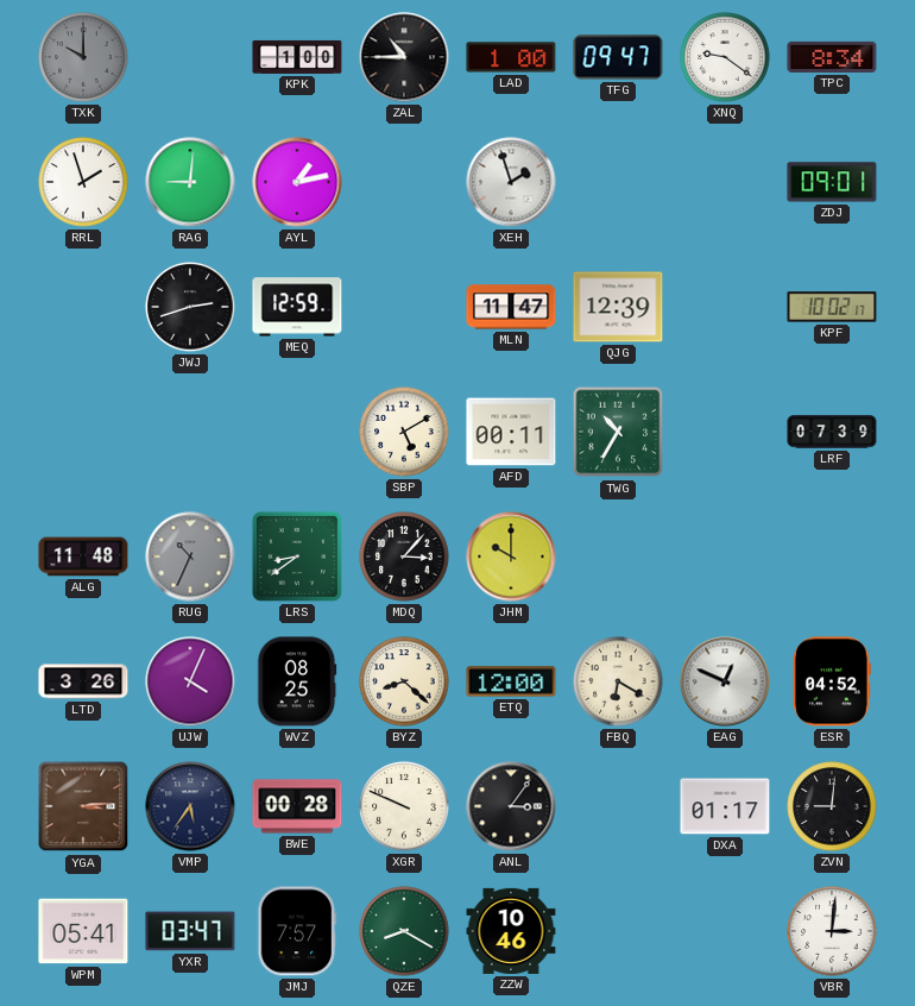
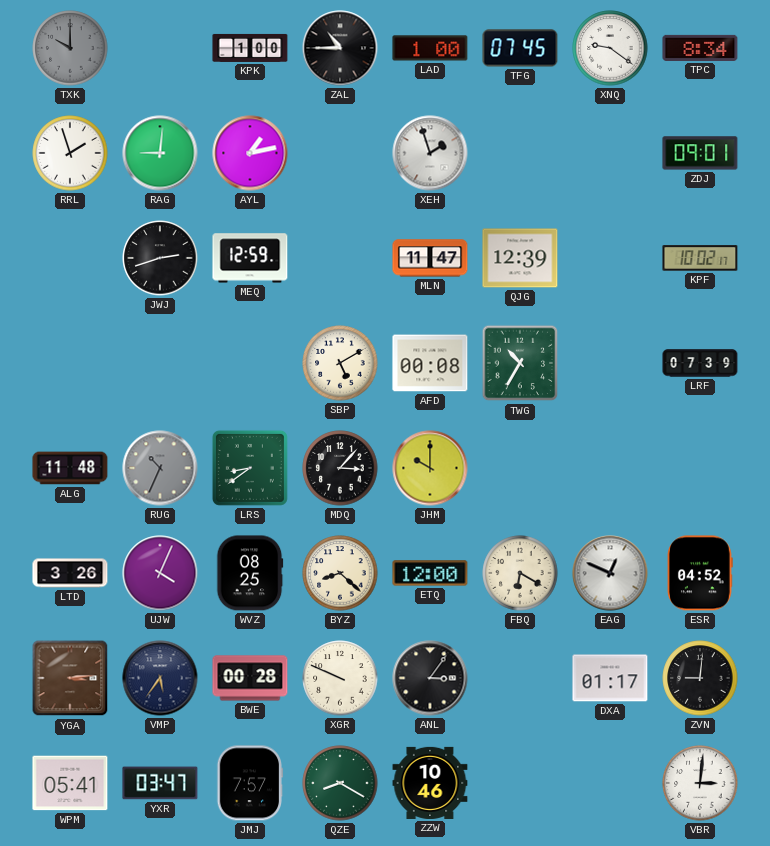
TFG: 09:47 -> 07:45 (520, 48)
AFD: 00:11 -> 00:08 (430, 363)
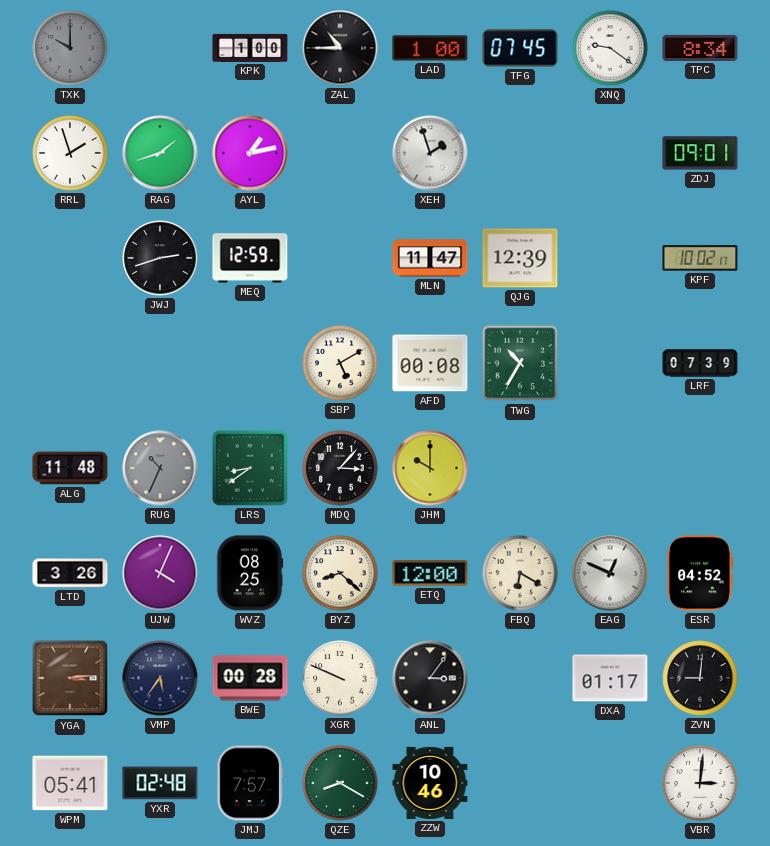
RAG: 9:01 -> 1:42 (160, 153)
YXR: 03:47 -> 02:48 (160, 783)
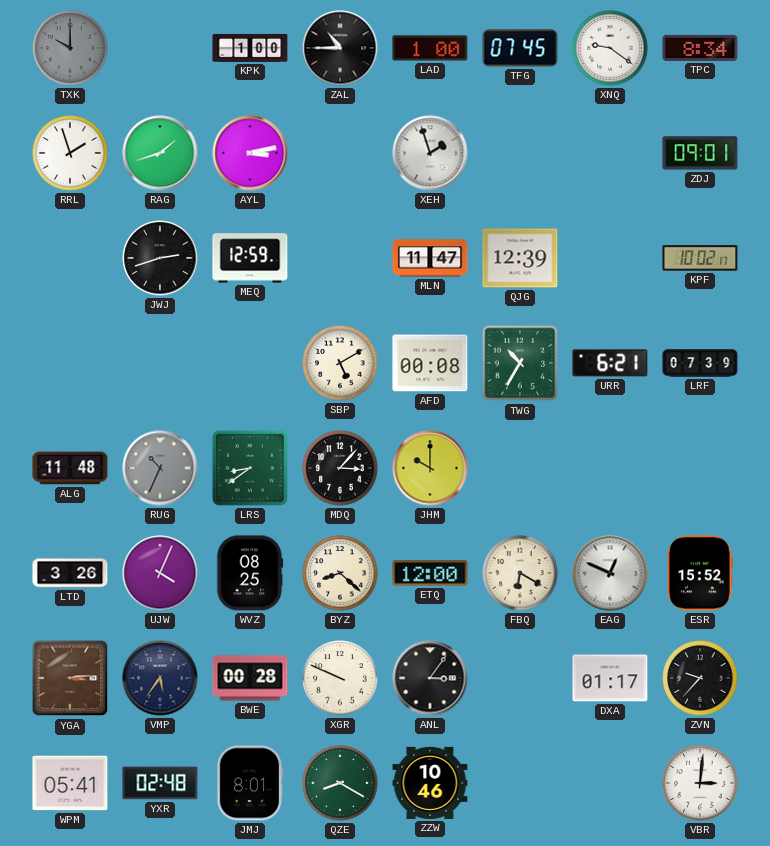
AYL: 1:13 -> 3:13 (250, 153)
URR: none -> 6:21 (610, 363)
ESR: 04:52 -> 15:52 (700, 573)
ZVN: 9:01 -> 9:37 (700, 678)
JMJ: 7:57 -> 8:01 (250, 783)
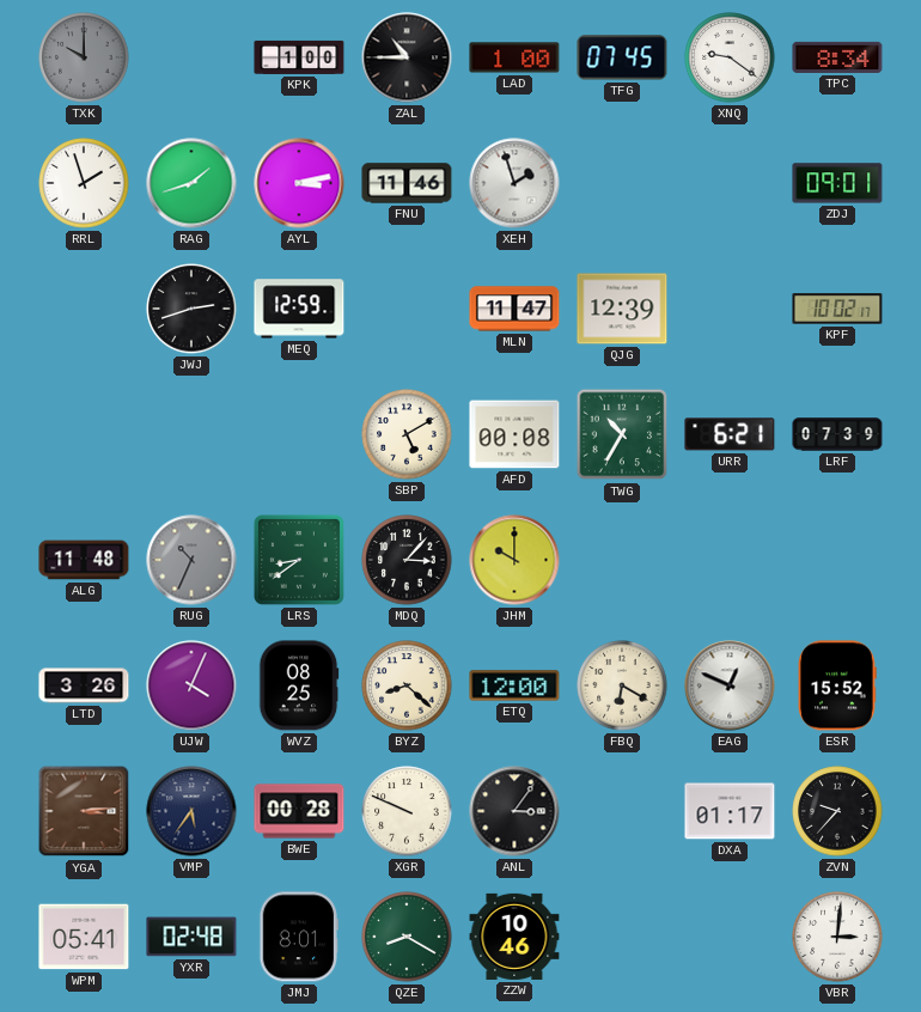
FNU: none -> 11:46 (407, 183)
